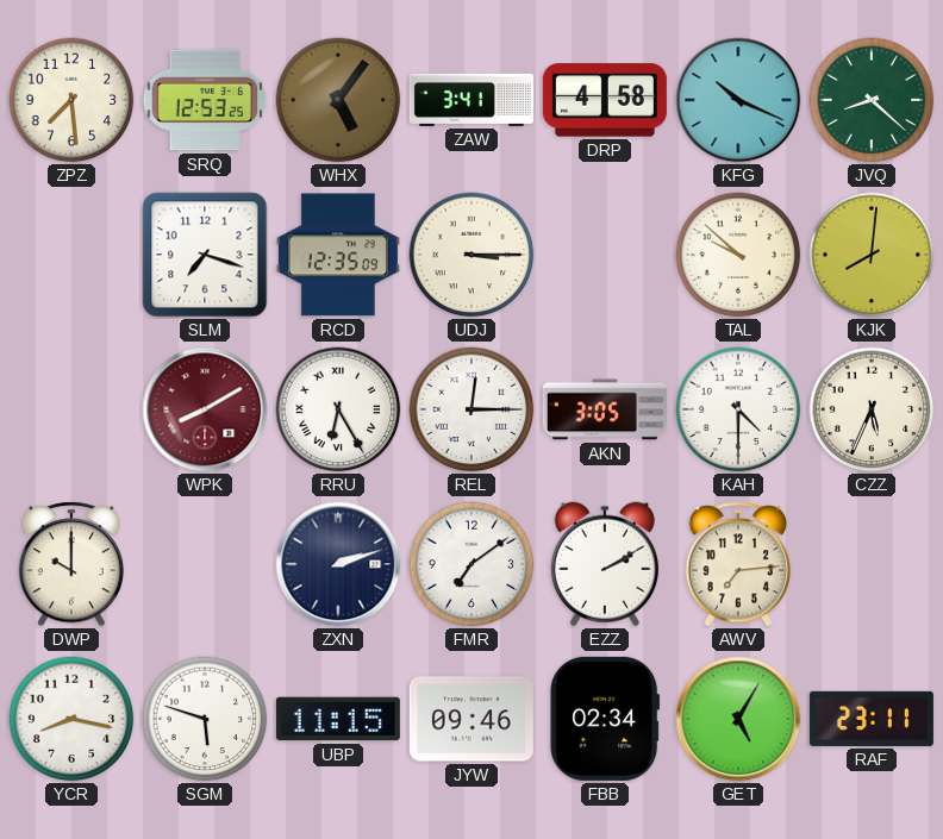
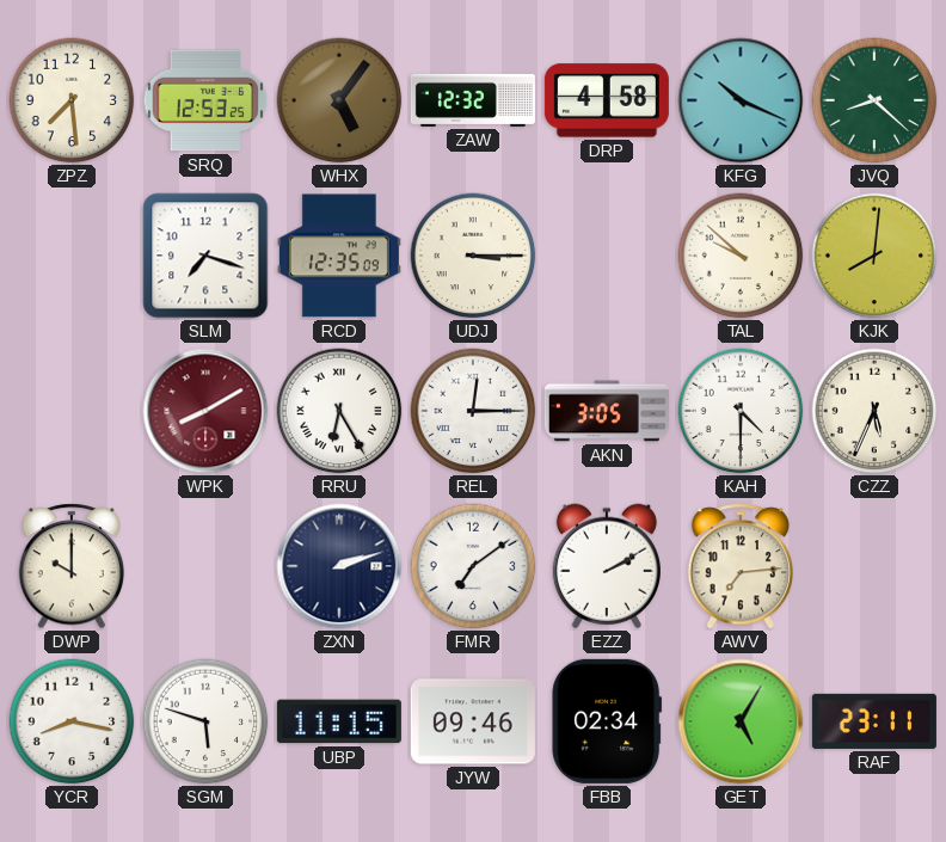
ZAW: 3:41 -> 12:32 (473, 100)
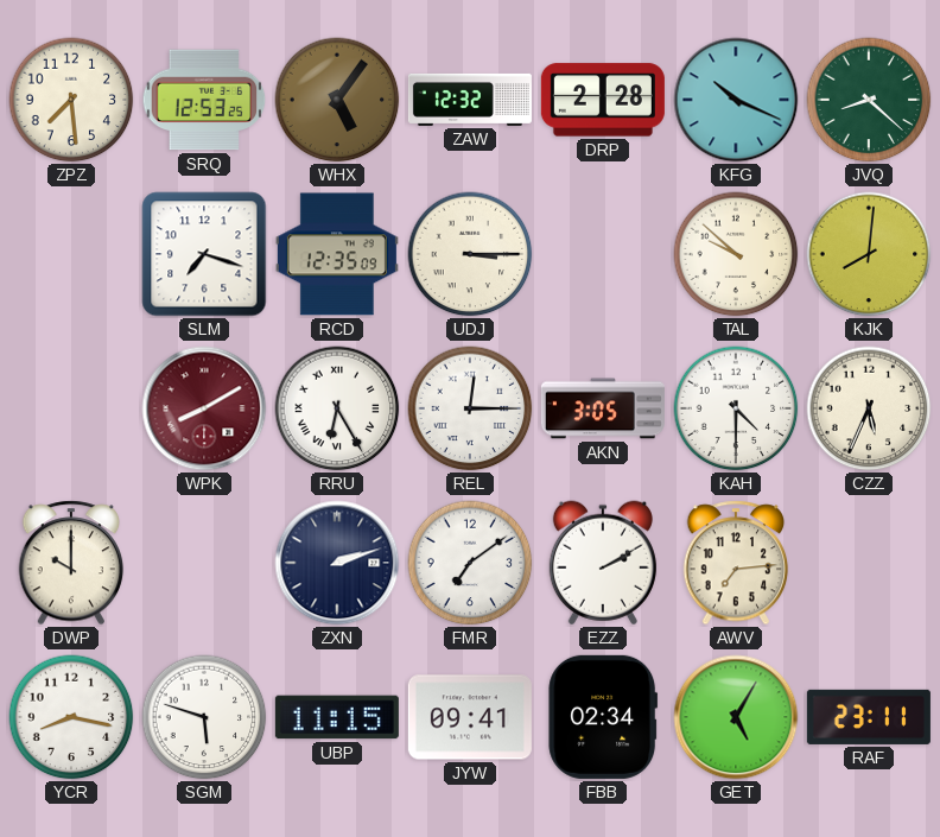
DRP: 4:58 -> 2:28 (603, 100)
JYW: 09:46 -> 09:41 (470, 717)
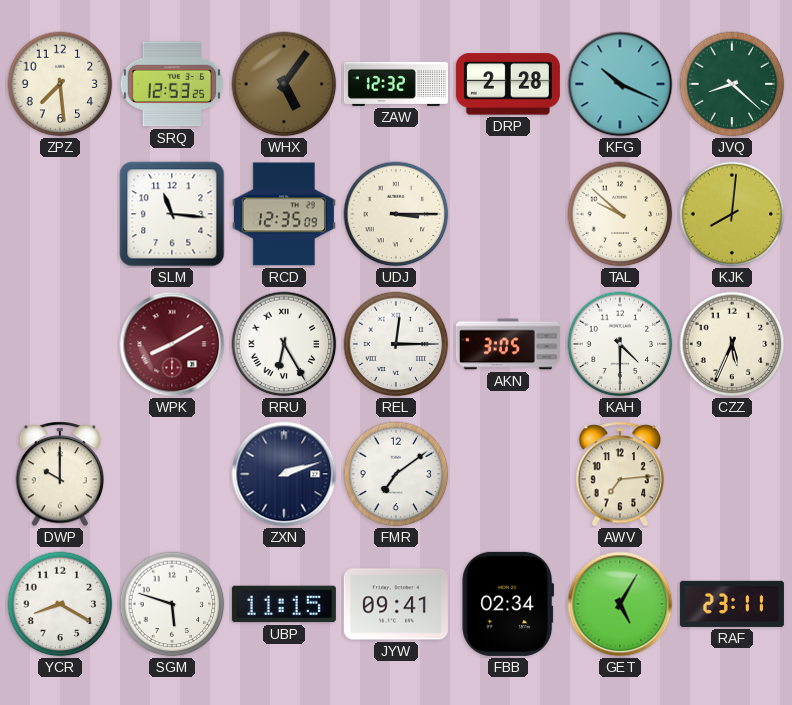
SLM: 7:18 -> 11:16 (172, 214)
EZZ: 2:10 -> none (603, 563)
YCR: 8:17 -> 8:20 (60, 604)
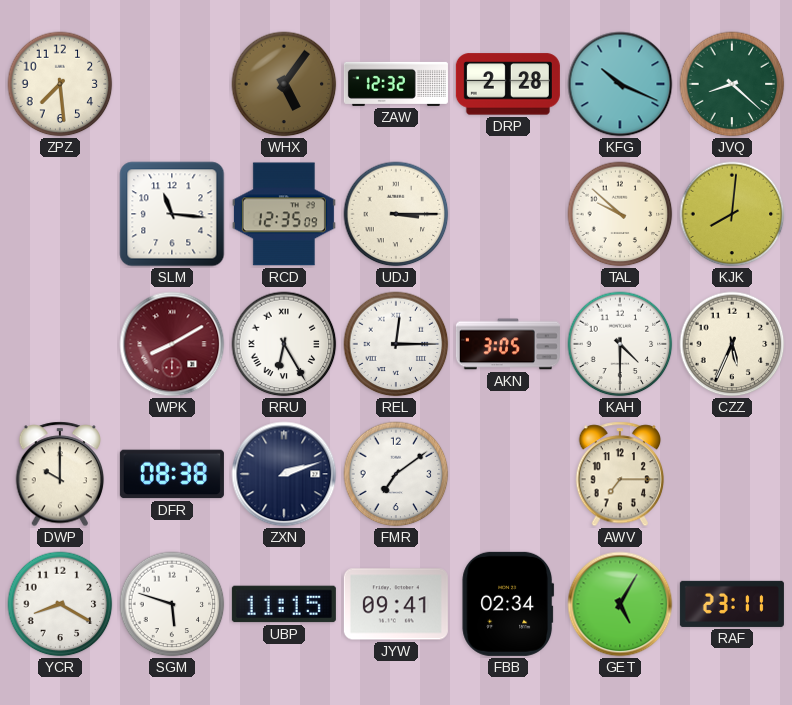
SRQ: 12:53 -> none (172, 84)
DFR: none -> 08:38 (172, 474)
AWV: 7:14 -> 7:15 (620, 474)
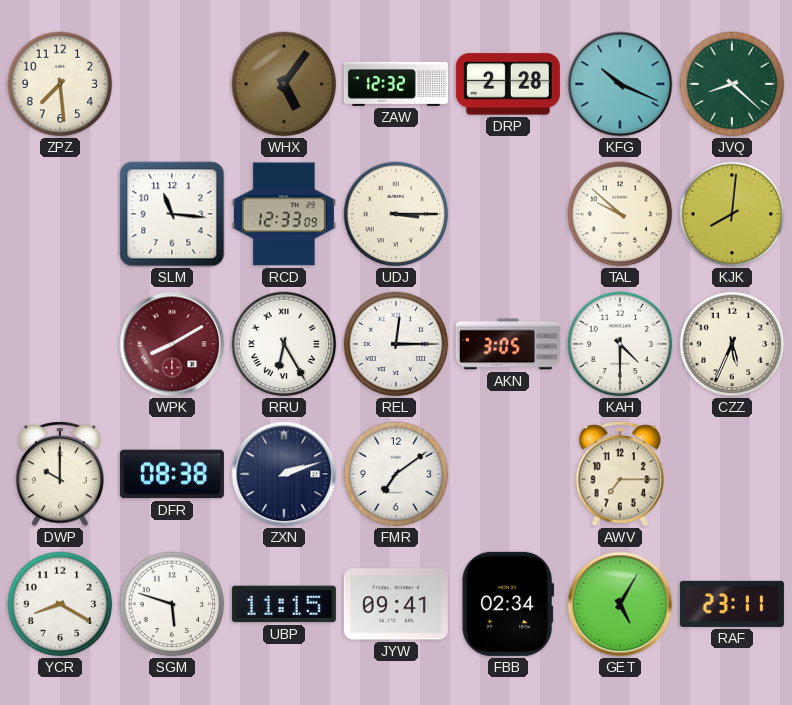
RCD: 12:35 -> 12:33 (284, 214)
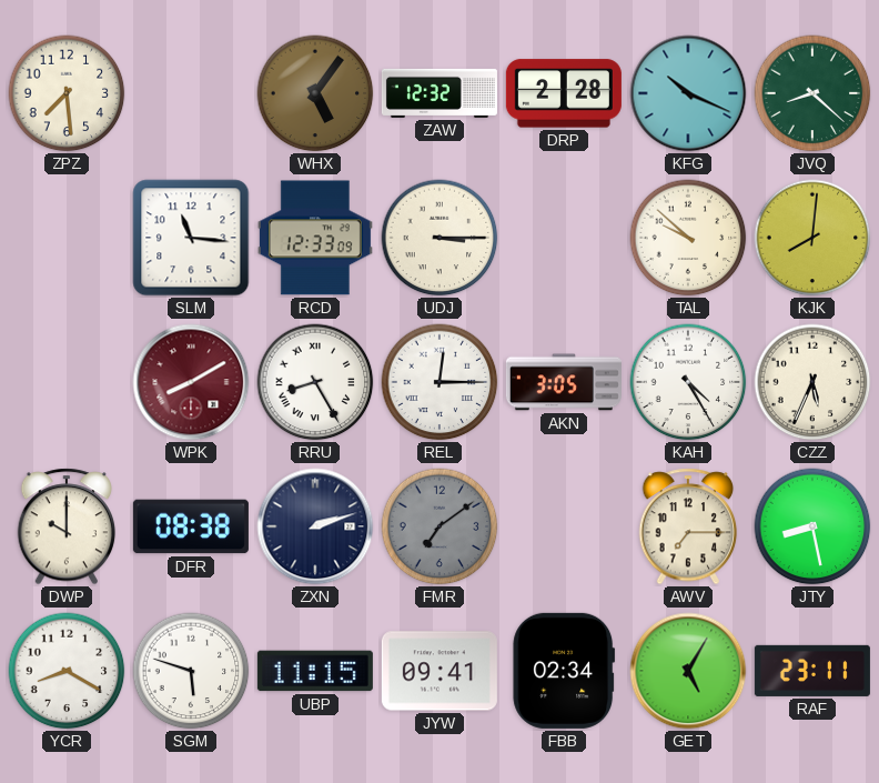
RRU: 6:25 -> 8:25 (315, 382)
KAH: 4:30 -> 4:25 (688, 382)
FMR dial: white -> grey (439, 526)
JTY: none -> 8:28 (812, 526)
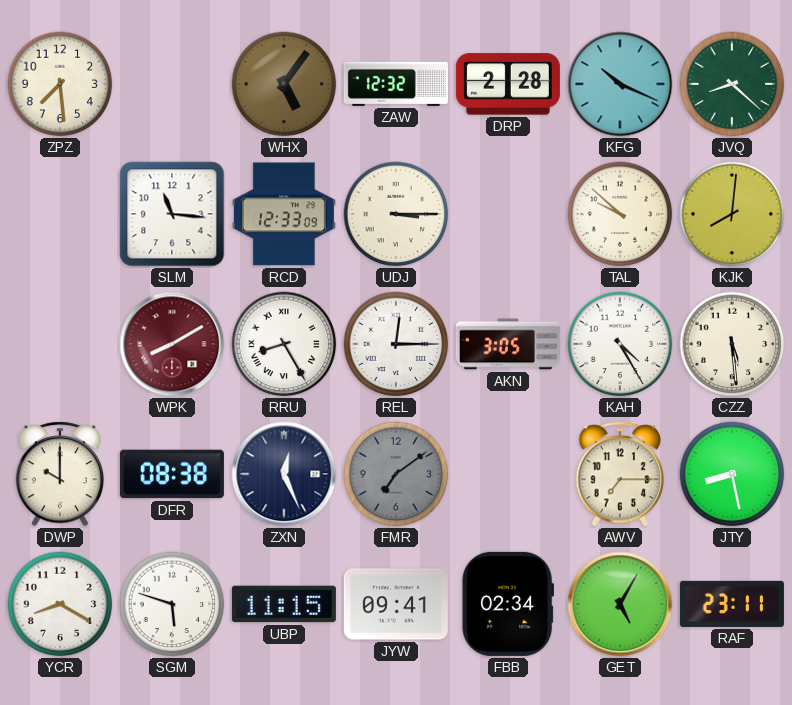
CZZ: 5:34 -> 5:29 (732, 344)
ZXN: 2:12 -> 12:26 (284, 474)
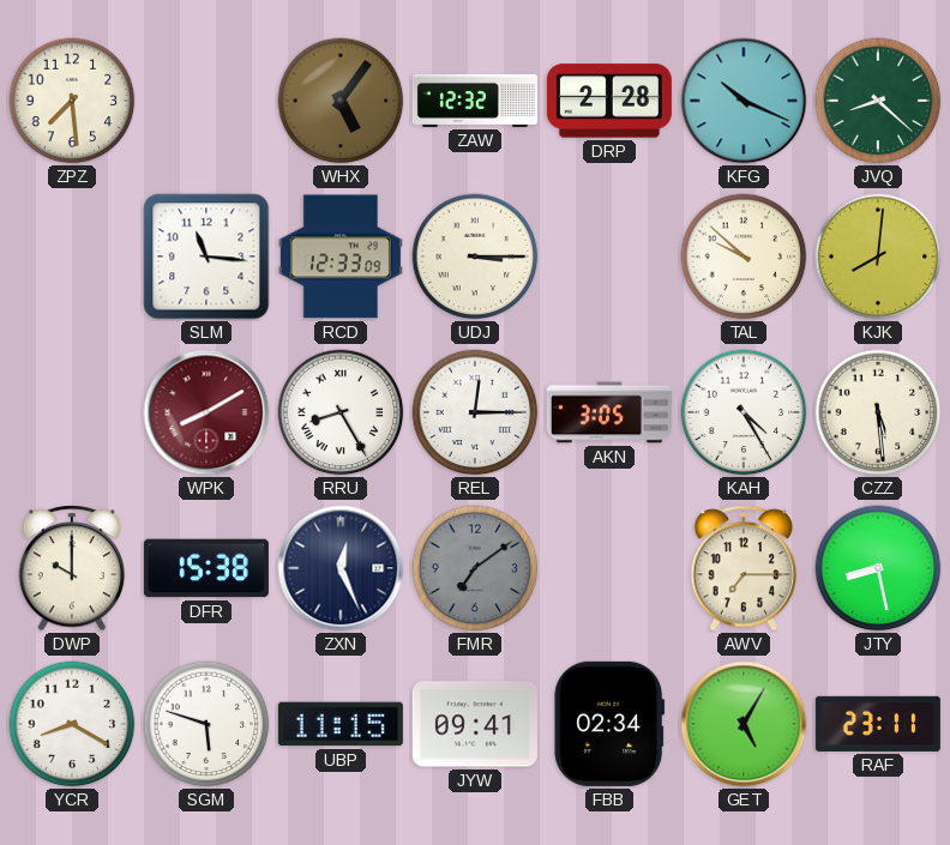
DFR: 08:38 -> 15:38 (206, 568)
